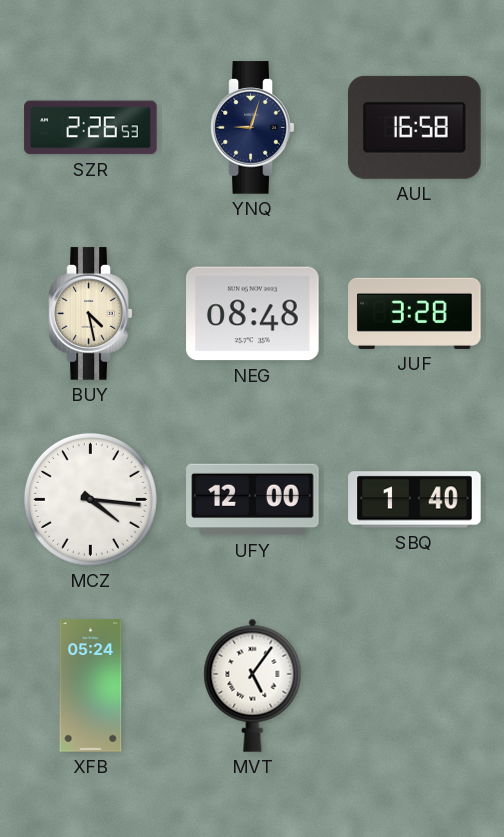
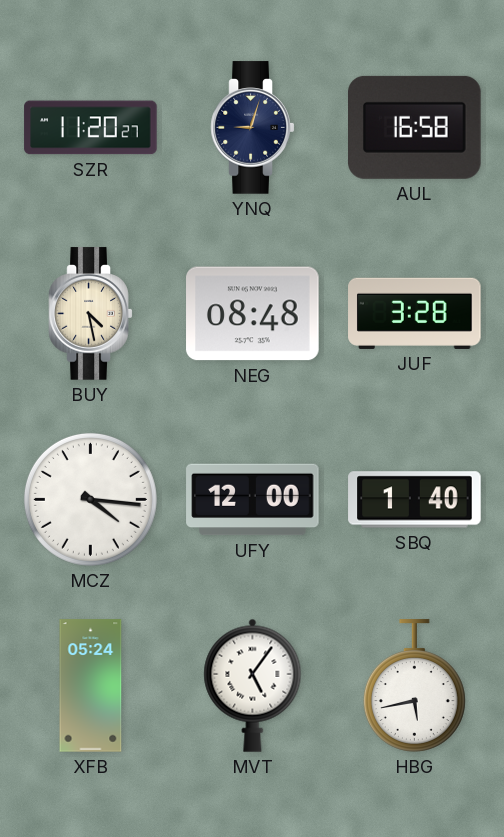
SZR: 2:26 -> 11:20 (91, 128)
HBG: none -> 5:43 (414, 686)
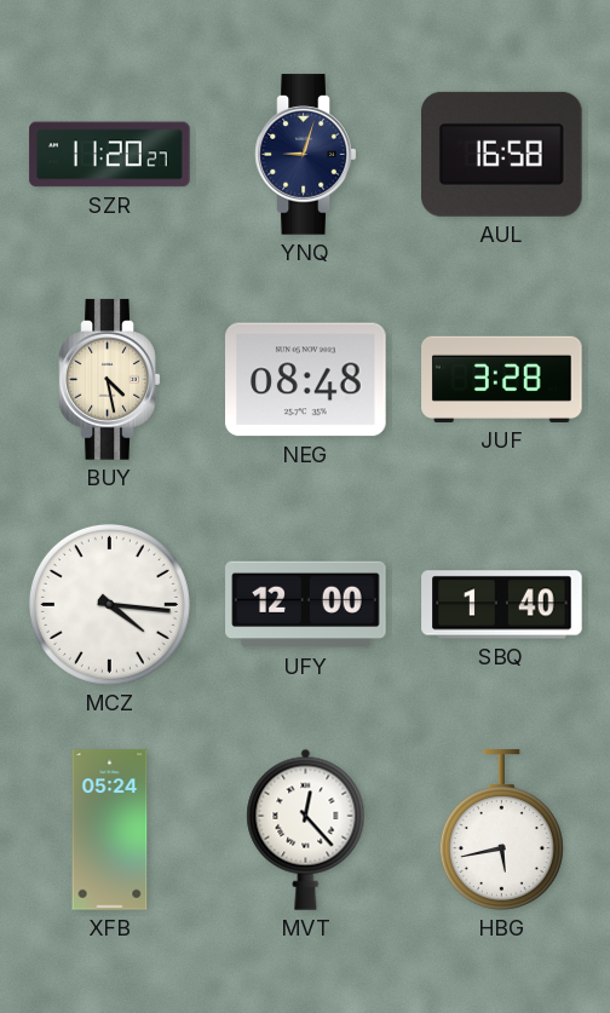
MVT: 5:06 -> 12:23 (306, 829)
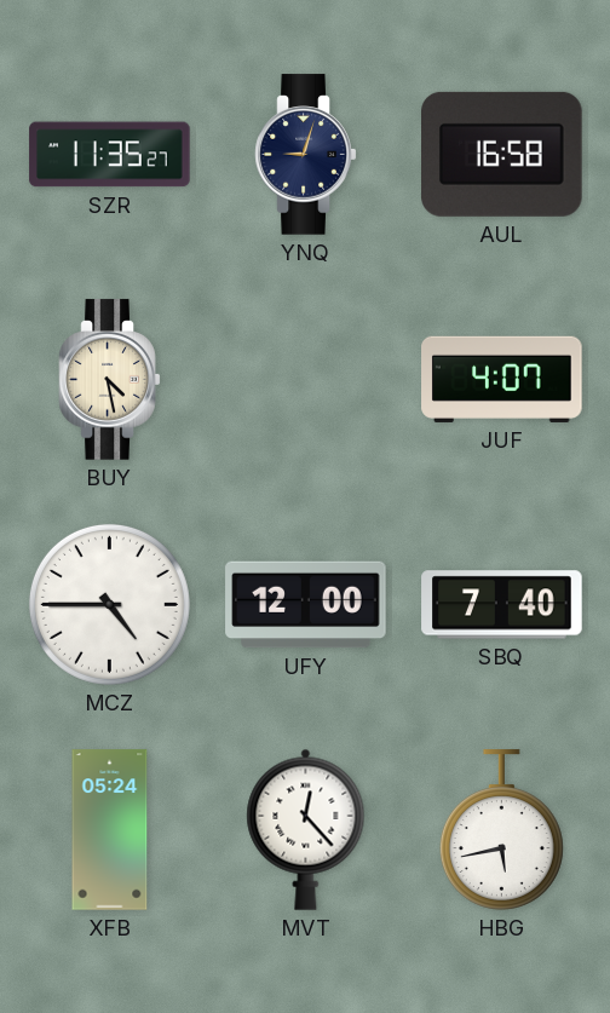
SZR: 11:20 -> 11:35 (110, 155)
NEG: 08:48 -> none (306, 380)
JUF: 3:28 -> 4:07 (502, 379)
MCZ: 4:16 -> 4:45 (109, 604)
SBQ: 1:40 -> 7:40 (502, 605)
